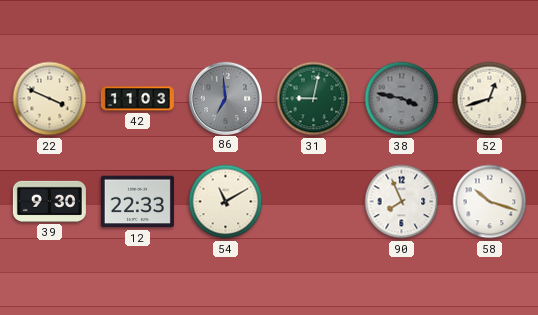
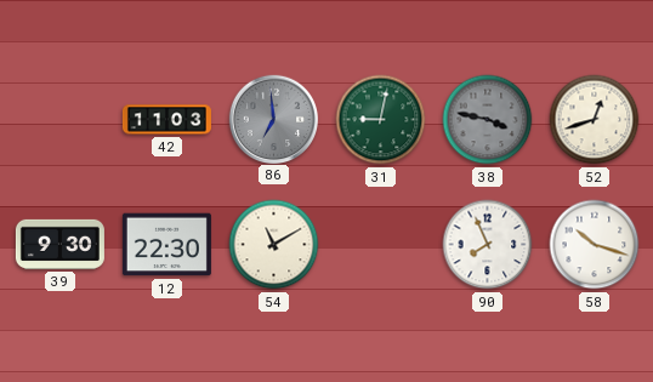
22: 3:49 -> none (50, 99)
12: 22:33 -> 22:30 (166, 245)
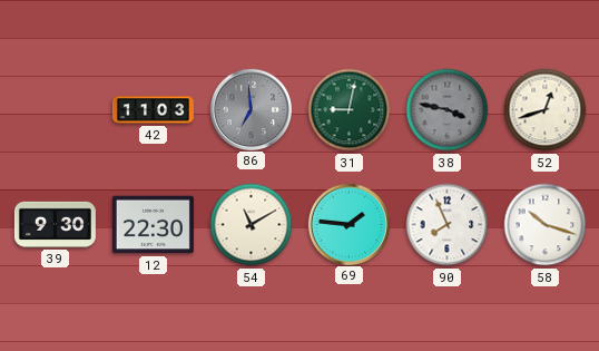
69: none -> 1:46 (348, 224)
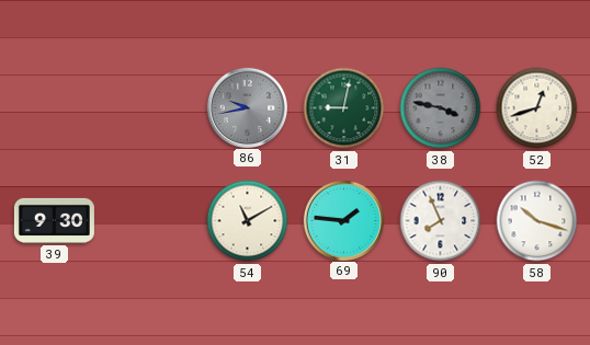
42: 11:03 -> none (153, 110)
86: 6:59 -> 9:43 (247, 107)
12: 22:30 -> none (153, 225)
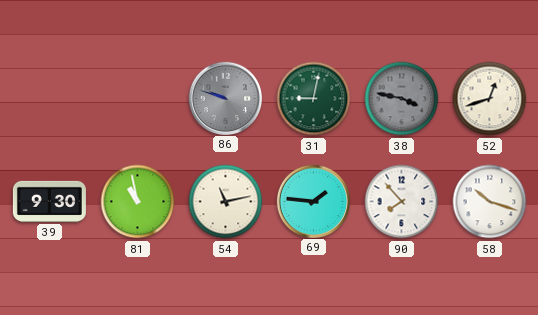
86: 9:43 -> 9:48 (225, 98)
81: none -> 10:58 (138, 202)
54: 11:10 -> 11:13 (226, 202)
90: 7:56 -> 7:53 (402, 202)
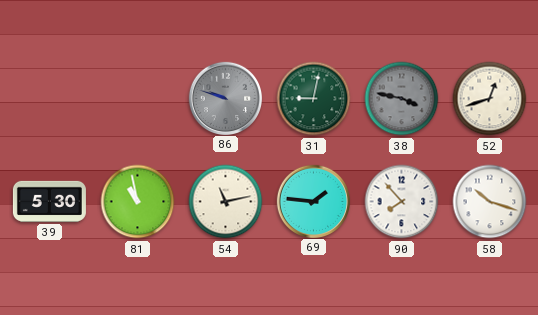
39: 9:30 -> 5:30 (49, 201)
